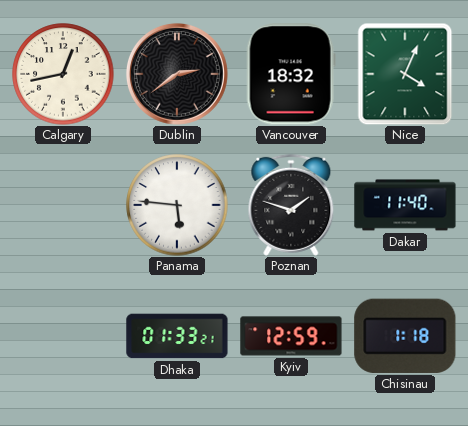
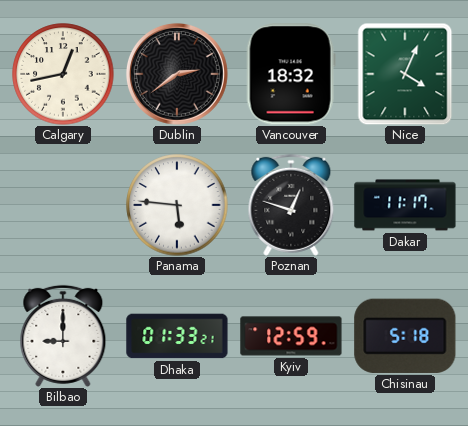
Poznan: 1:48 -> 12:48 (291, 205)
Dakar: 11:40 -> 11:17 (405, 205)
Bilbao: none -> 9:00 (63, 336)
Chisinau: 1:18 -> 5:18 (405, 336)
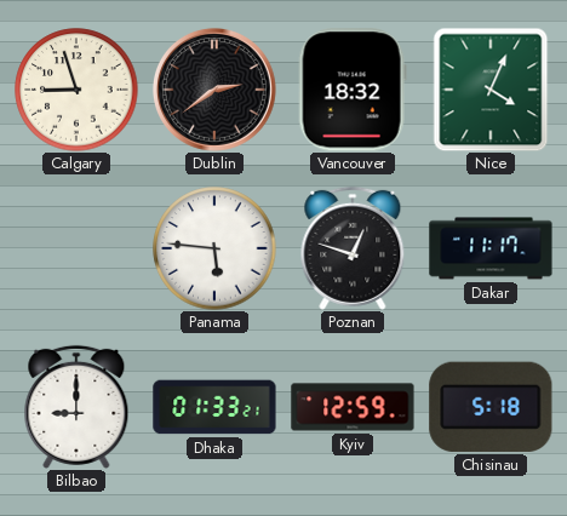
Calgary: 12:43 -> 8:57 (76, 90)
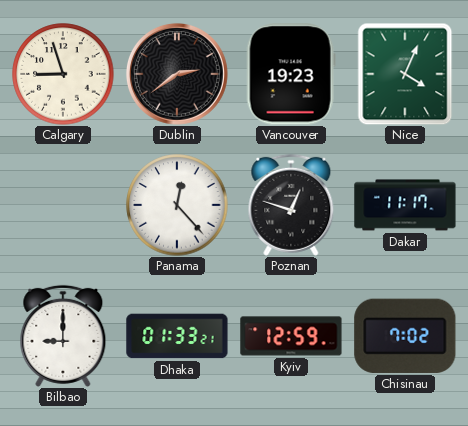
Vancouver: 18:32 -> 19:23 (291, 74)
Panama: 5:46 -> 12:23 (177, 205)
Chisinau: 5:18 -> 7:02 (405, 336)
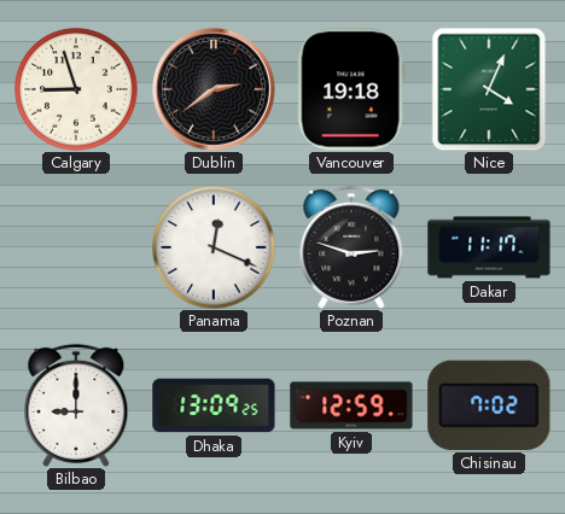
Vancouver: 19:23 -> 19:18 (351, 89)
Panama: 12:23 -> 12:19 (214, 247)
Poznan: 12:48 -> 2:48 (351, 247)
Dhaka: 01:33 -> 13:09 (214, 405)
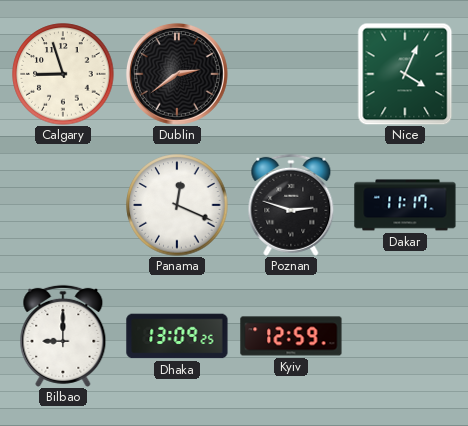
Vancouver: 19:18 -> none (351, 89)
Chisinau: 7:02 -> none (489, 405)
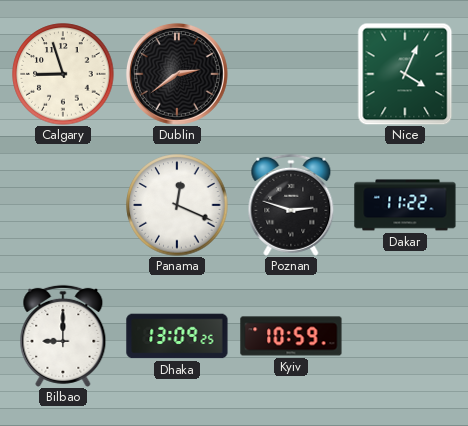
Dakar: 11:17 -> 11:22 (405, 205)
Kyiv: 12:59 -> 10:59 (291, 336)
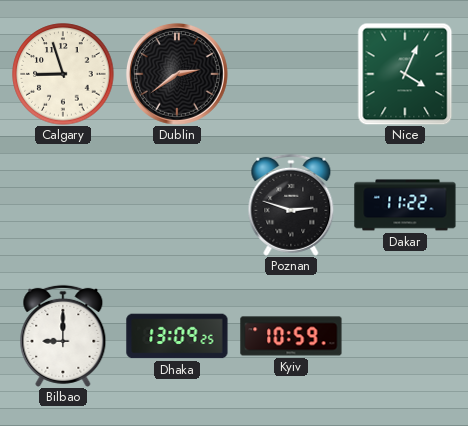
Panama: 12:19 -> none (177, 205)
